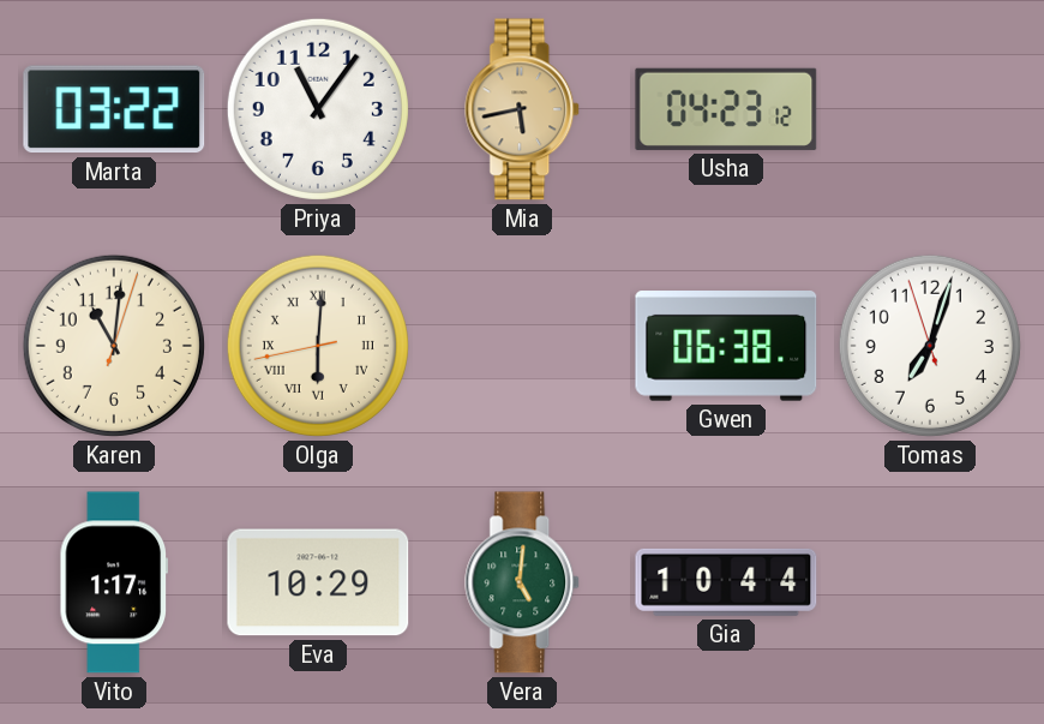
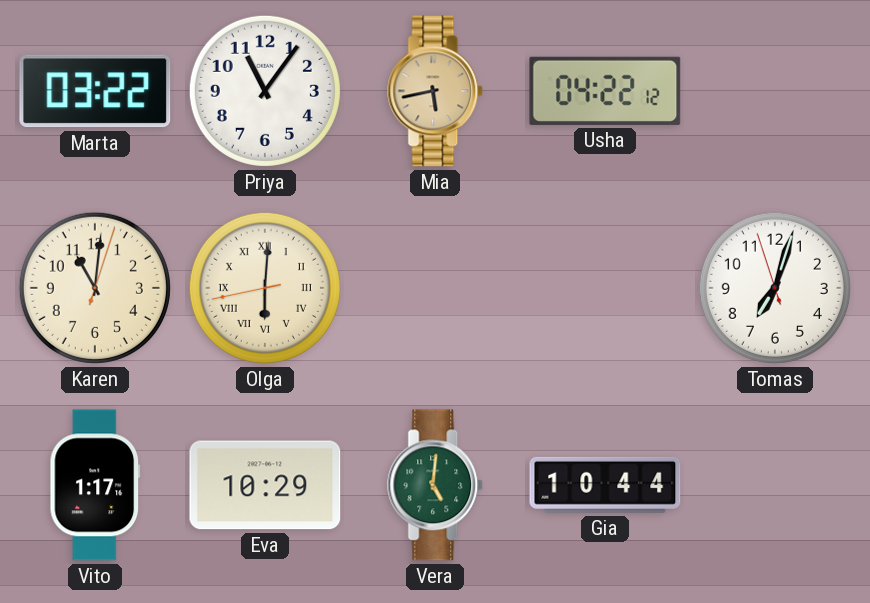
Usha: 04:23 -> 04:22 (605, 91)
Gwen: 06:38 -> none (726, 347)
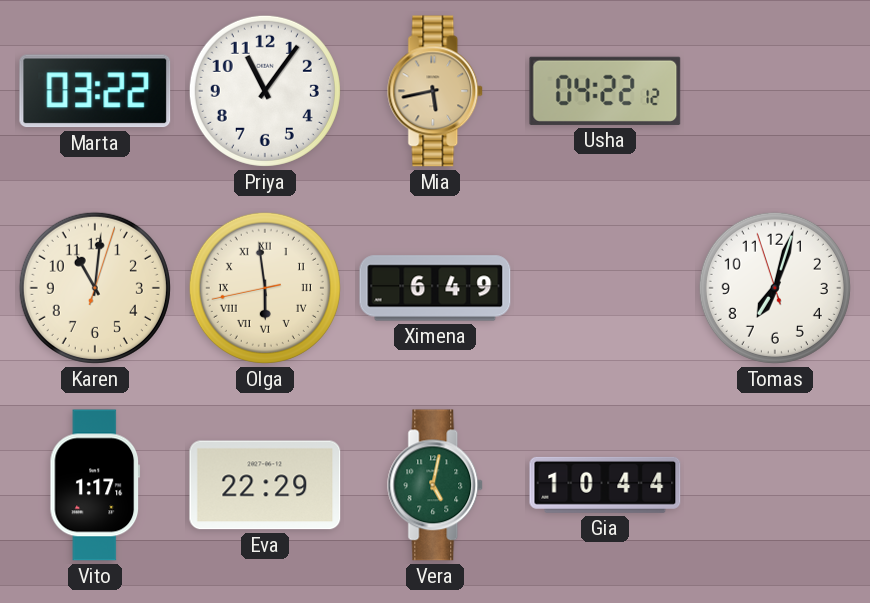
Olga: 6:00 -> 5:58 (265, 288)
Ximena: none -> 6:49 (435, 288)
Eva: 10:29 -> 22:29 (265, 485)
Vera: 5:01 -> 5:02 (436, 485)
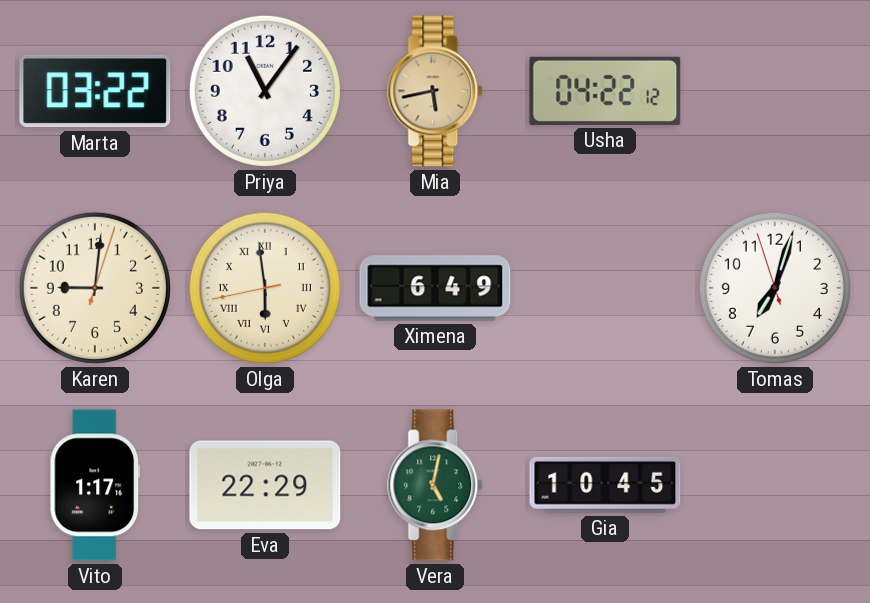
Karen: 11:01 -> 9:01 (95, 288)
Gia: 10:44 -> 10:45 (605, 485)
